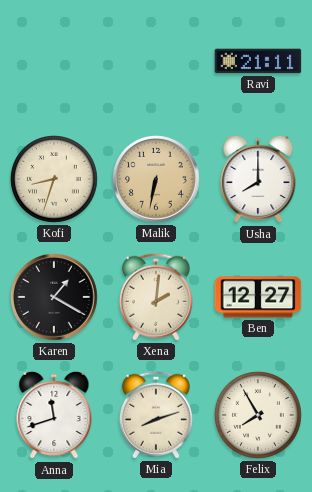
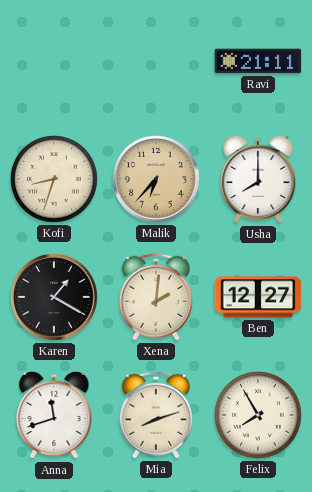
Malik: 6:32 -> 6:37 (156, 179)
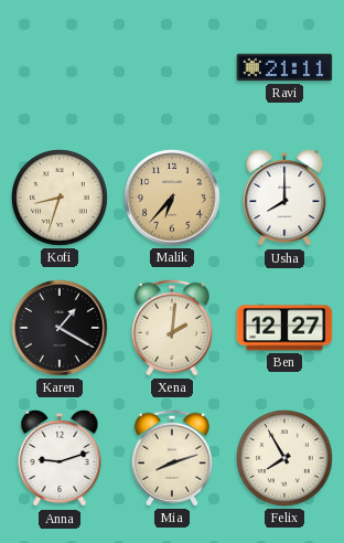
Anna: 11:42 -> 9:12 (60, 458)
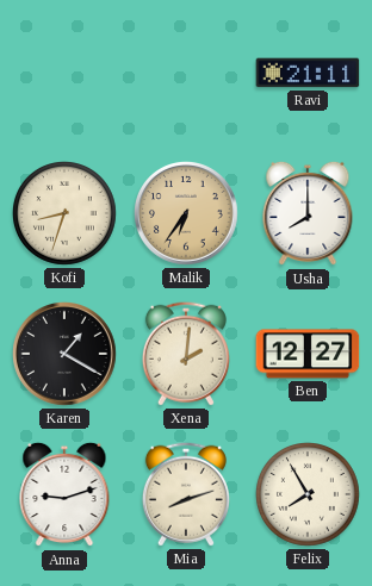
Malik: 6:37 -> 6:36 (186, 213)
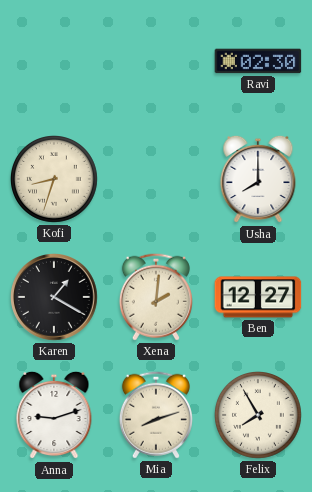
Ravi: 21:11 -> 02:30 (258, 61)
Malik: 6:36 -> none (186, 213)
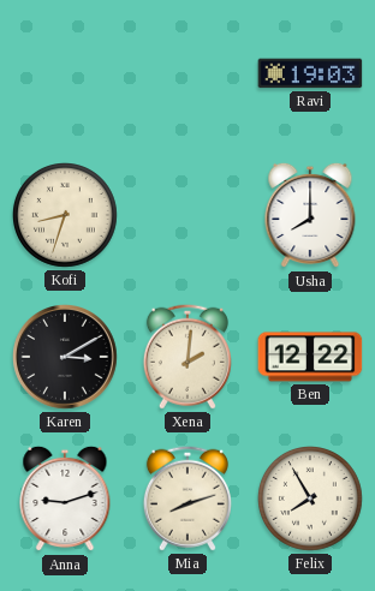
Ravi: 02:30 -> 19:03 (310, 73)
Karen: 1:20 -> 3:10 (65, 357)
Ben: 12:27 -> 12:22 (310, 357)
